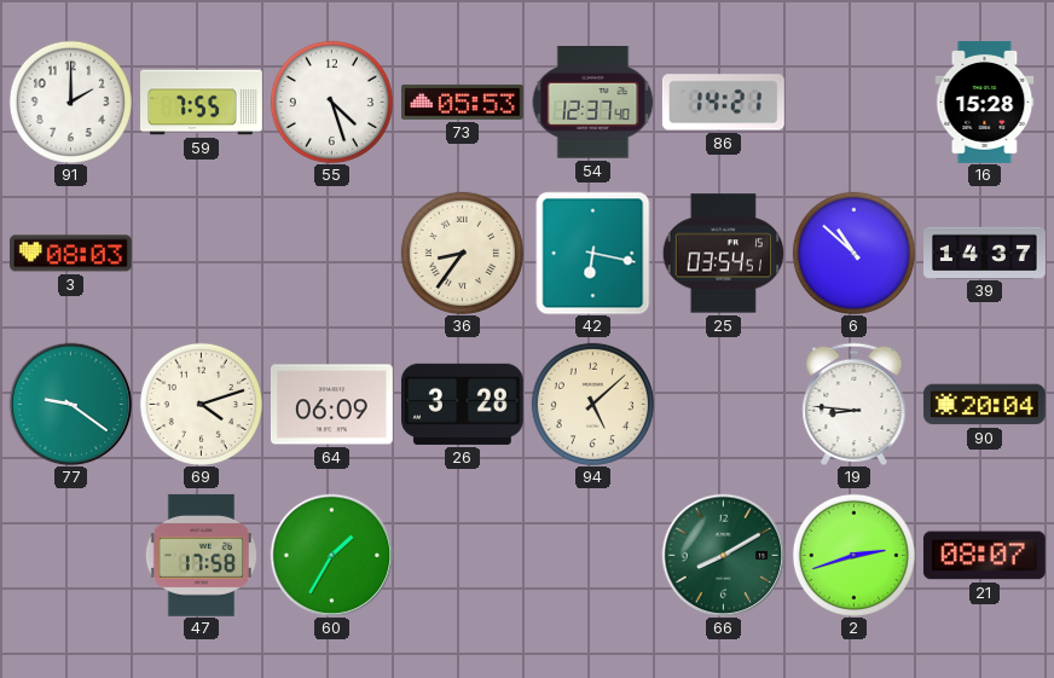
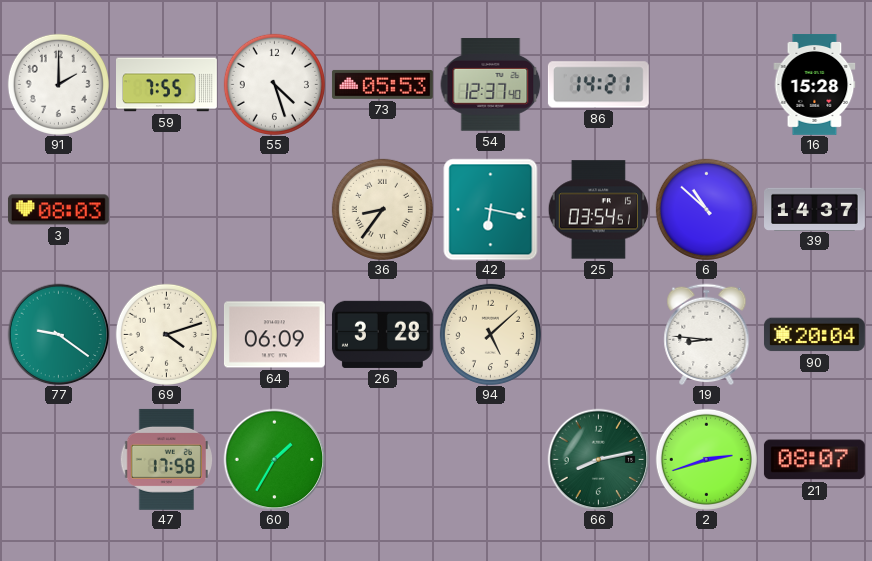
66: 8:10 -> 8:13 (598, 459)
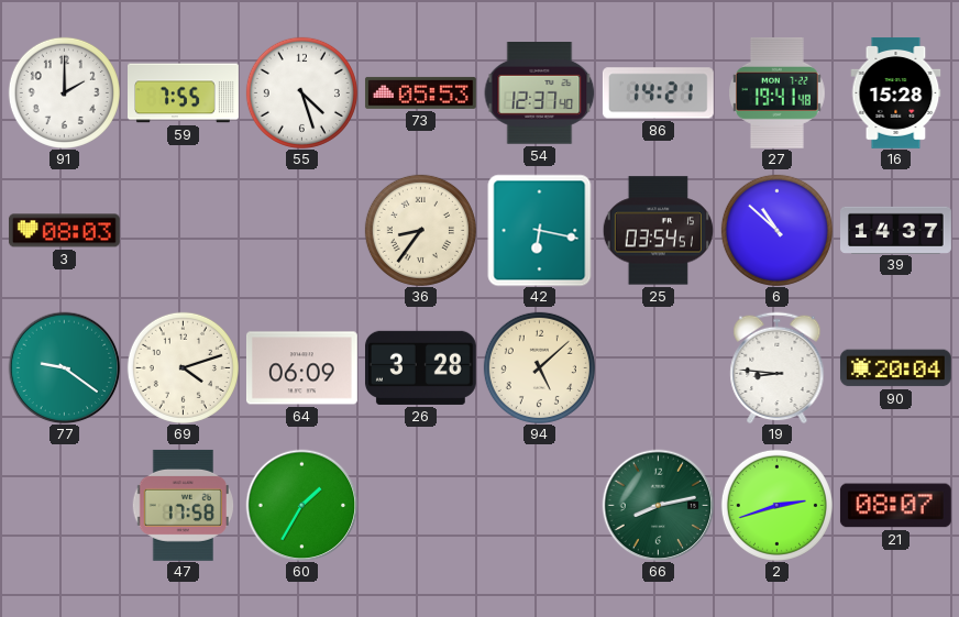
27: none -> 19:41 (778, 92)
